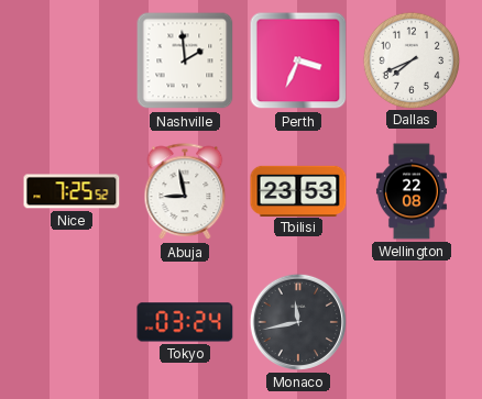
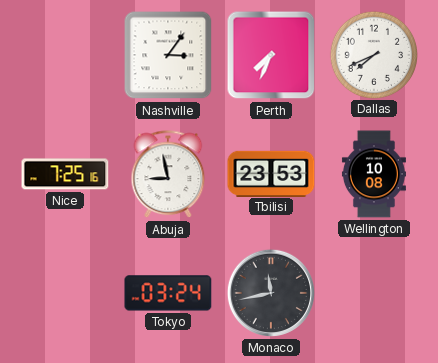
Nashville: 1:59 -> 3:06 (168, 55)
Perth: 3:34 -> 7:34 (271, 55)
Nice: 7:25:52 -> 7:25:16 (65, 174)
Wellington: 22:08 -> 10:08 (374, 174)
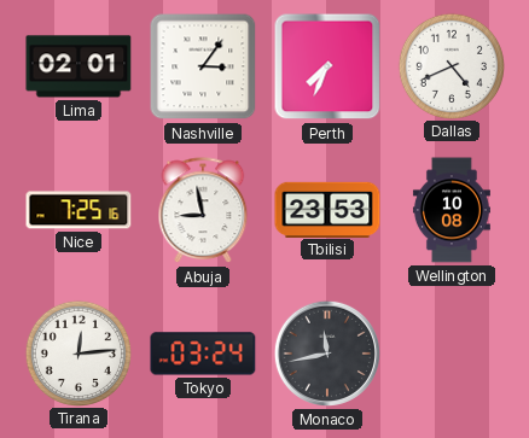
Lima: none -> 02:01 (79, 66)
Dallas: 7:41 -> 4:41 (450, 65)
Tirana: none -> 12:14 (77, 352)
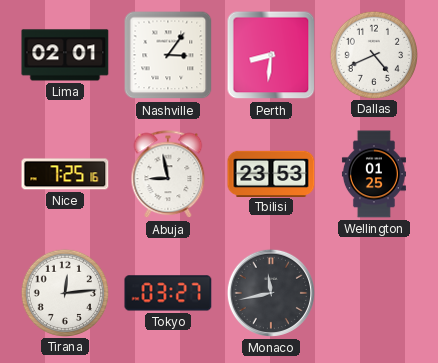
Perth: 7:34 -> 8:31 (271, 55)
Wellington: 10:08 -> 01:25 (374, 174)
Tokyo: 03:24 -> 03:27 (168, 293)
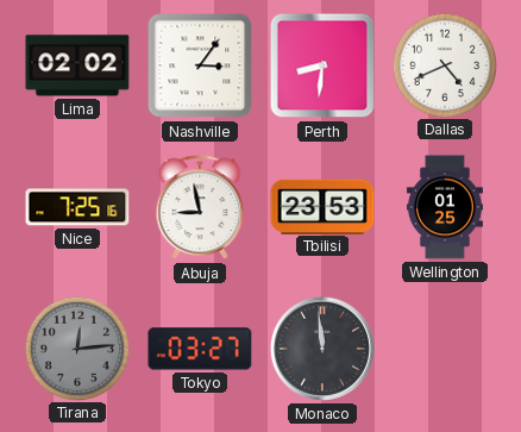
Lima: 02:01 -> 02:02 (77, 65)
Tirana dial: white -> grey (76, 348)
Monaco: 11:43 -> 11:59 (322, 349)
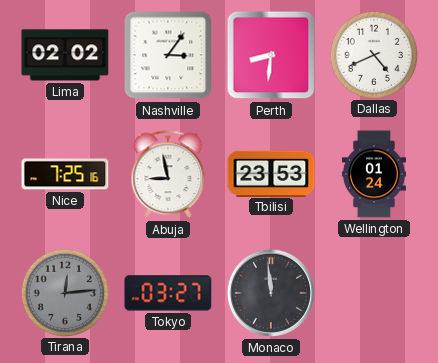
Wellington: 01:25 -> 01:24 (374, 174)
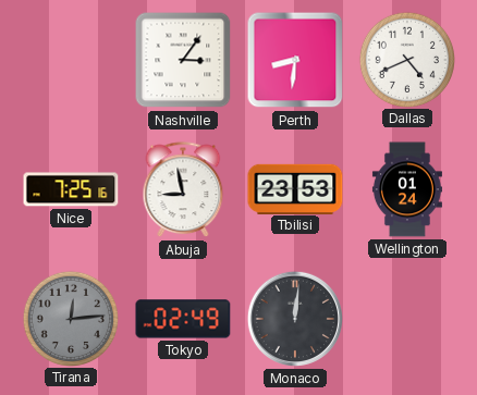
Lima: 02:02 -> none (65, 55)
Tokyo: 03:27 -> 02:49 (183, 319)
Monaco: 11:59 -> 12:01 (295, 319)
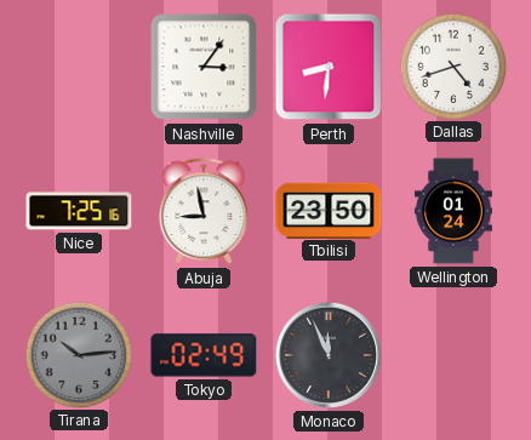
Dallas: 4:41 -> 4:42 (452, 65)
Tbilisi: 23:53 -> 23:50 (329, 210)
Tirana: 12:14 -> 10:14 (78, 354)
Monaco: 12:01 -> 11:56 (329, 355)
